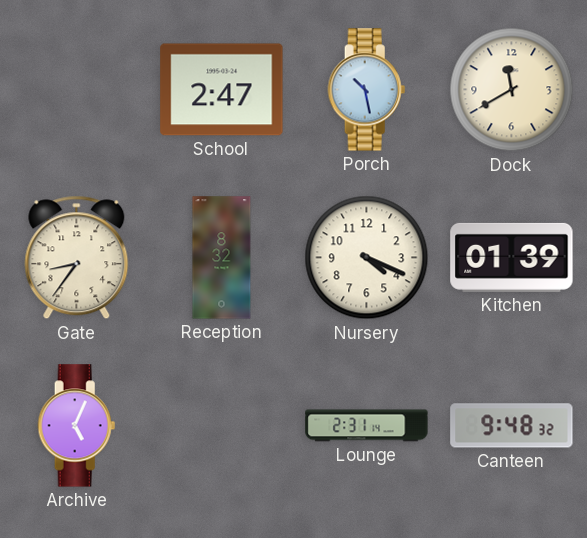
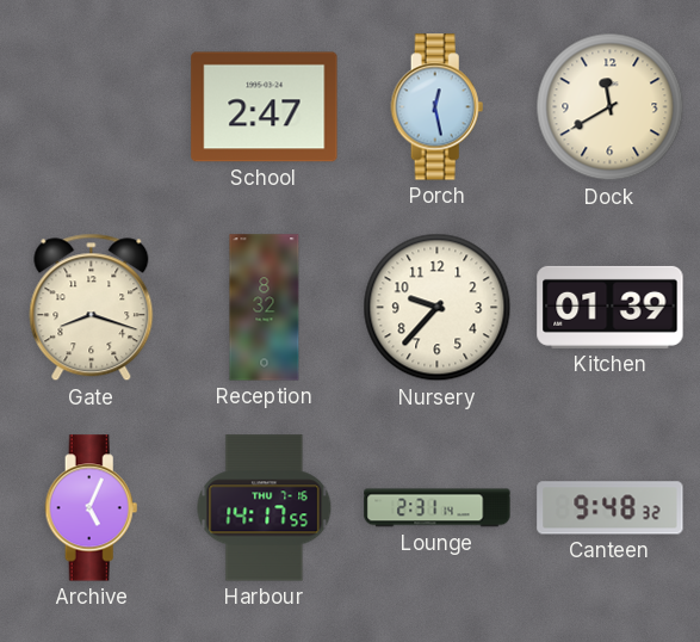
Porch: 10:28 -> 12:28 (438, 107)
Gate: 8:36 -> 8:18 (92, 308)
Nursery: 4:19 -> 9:37 (438, 308)
Harbour: none -> 14:17 (265, 508)
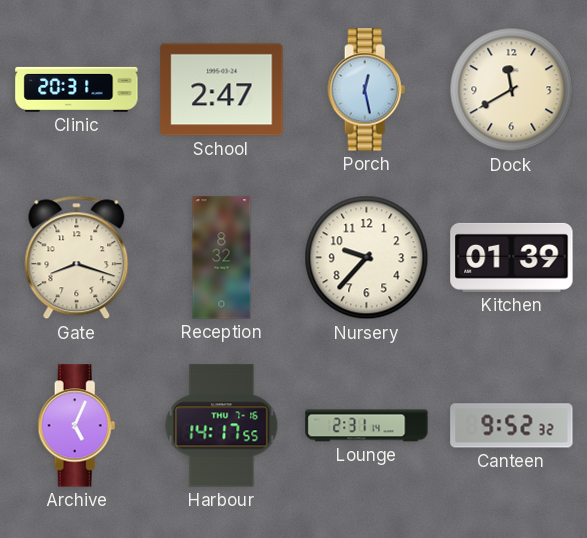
Clinic: none -> 20:31 (77, 89)
Canteen: 9:48 -> 9:52 (512, 426)
